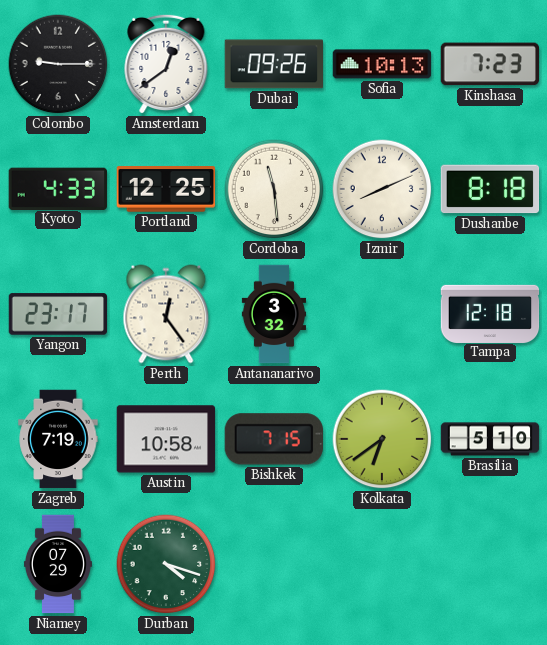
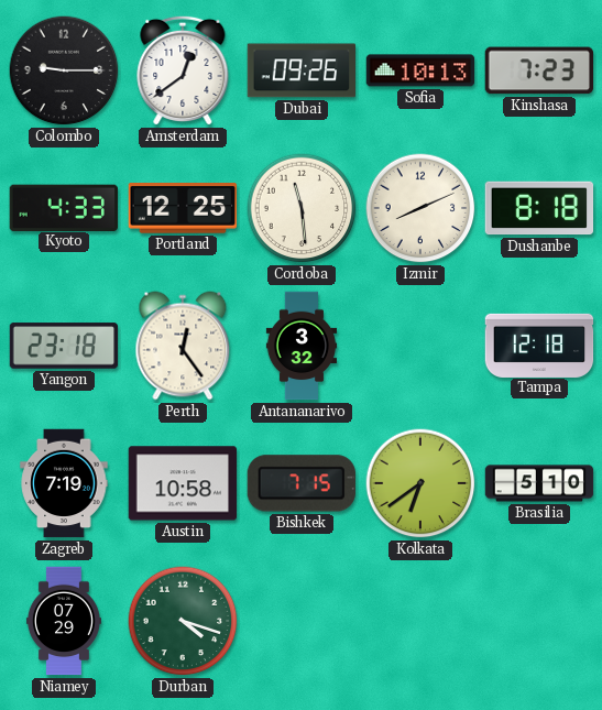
Yangon: 23:17 -> 23:18 (64, 346)
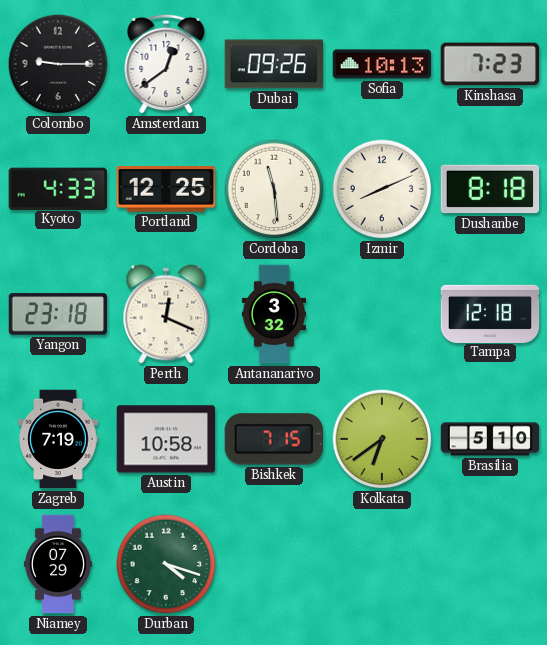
Perth: 12:24 -> 12:19 (166, 314)
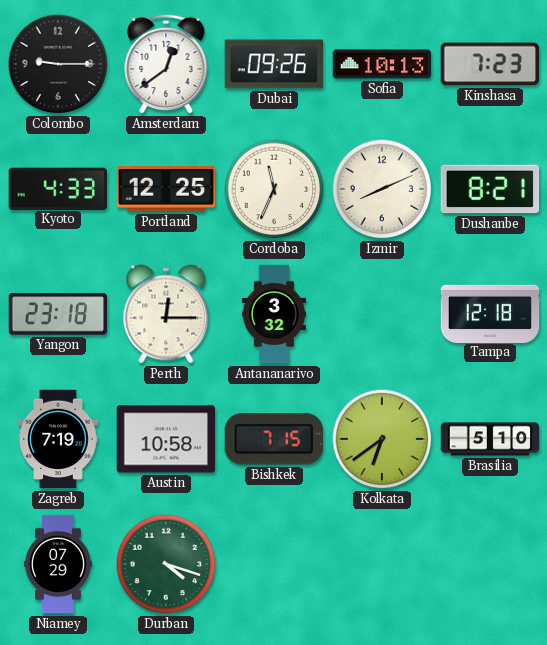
Cordoba: 11:29 -> 11:34 (274, 189)
Dushanbe: 8:18 -> 8:21 (490, 189)
Perth: 12:19 -> 12:15 (166, 314)
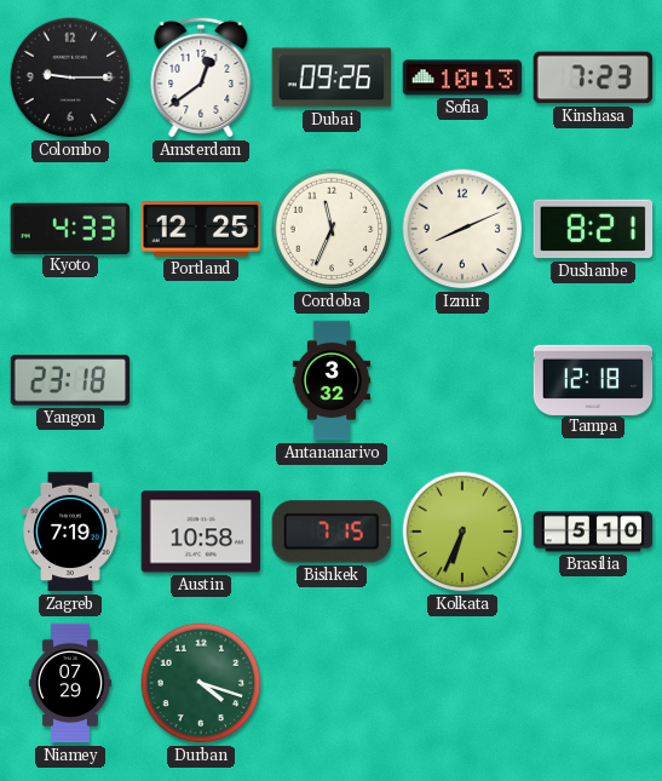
Perth: 12:15 -> none (166, 314)
Kolkata: 6:39 -> 6:34 (462, 532)
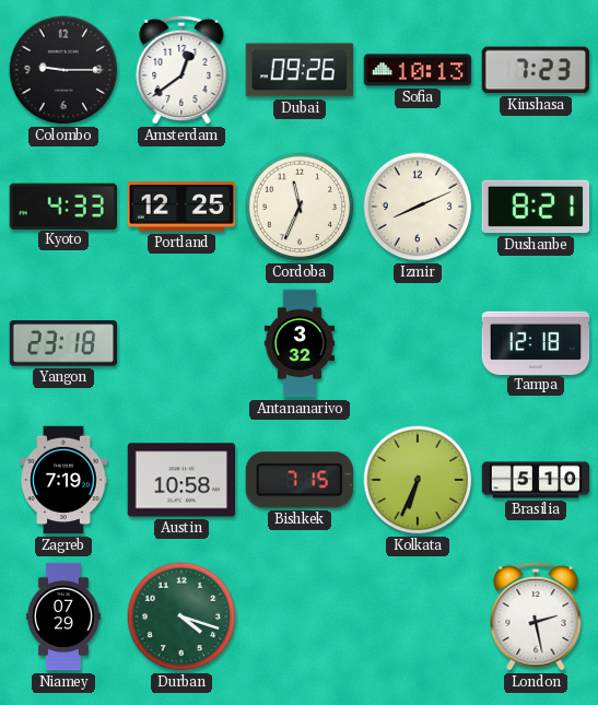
London: none -> 2:28 (536, 616)
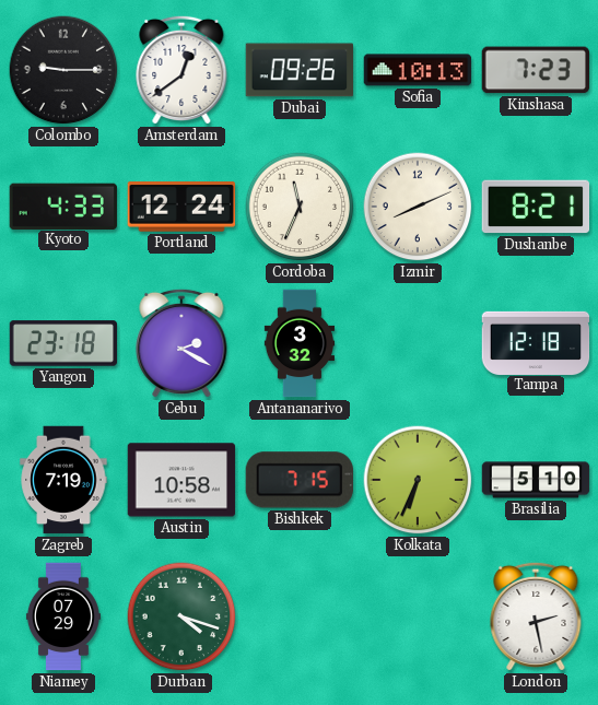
Portland: 12:25 -> 12:24 (181, 208)
Cebu: none -> 2:20 (181, 343)
